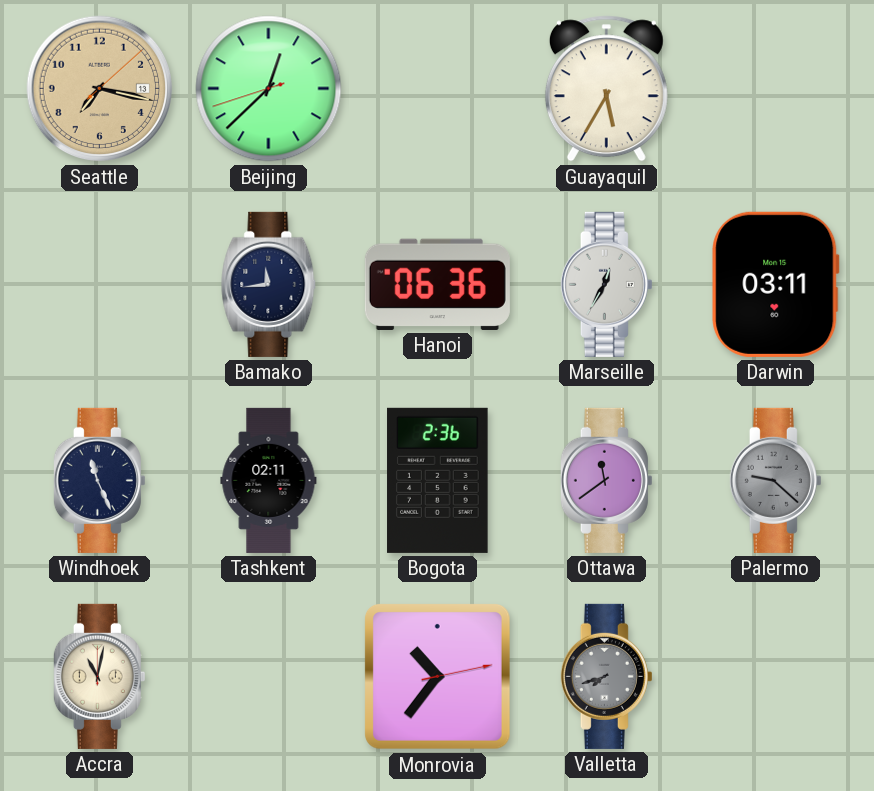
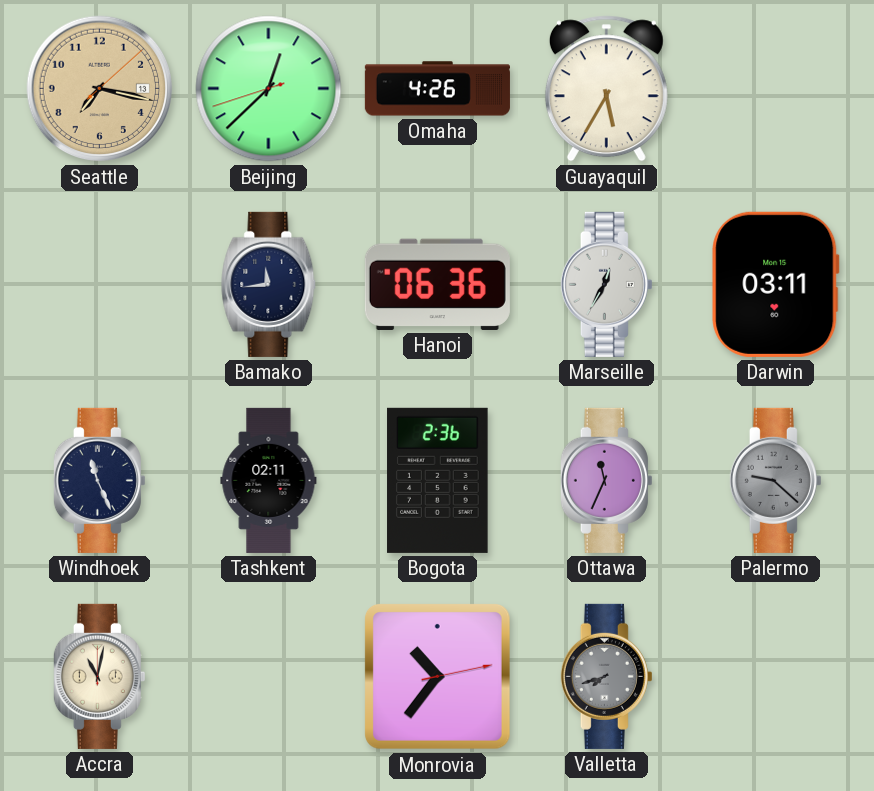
Omaha: none -> 4:26 (437, 89)
Ottawa: 11:39 -> 11:34 (606, 480)
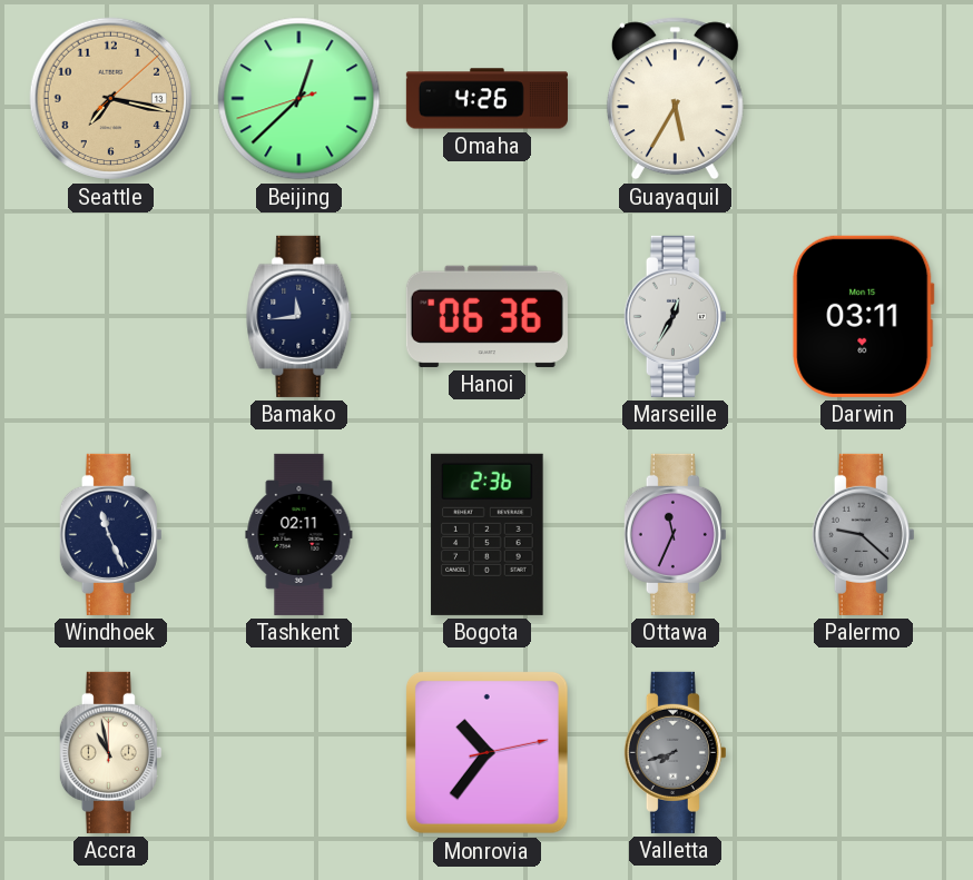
Accra: 11:02 -> 10:58 (110, 752)
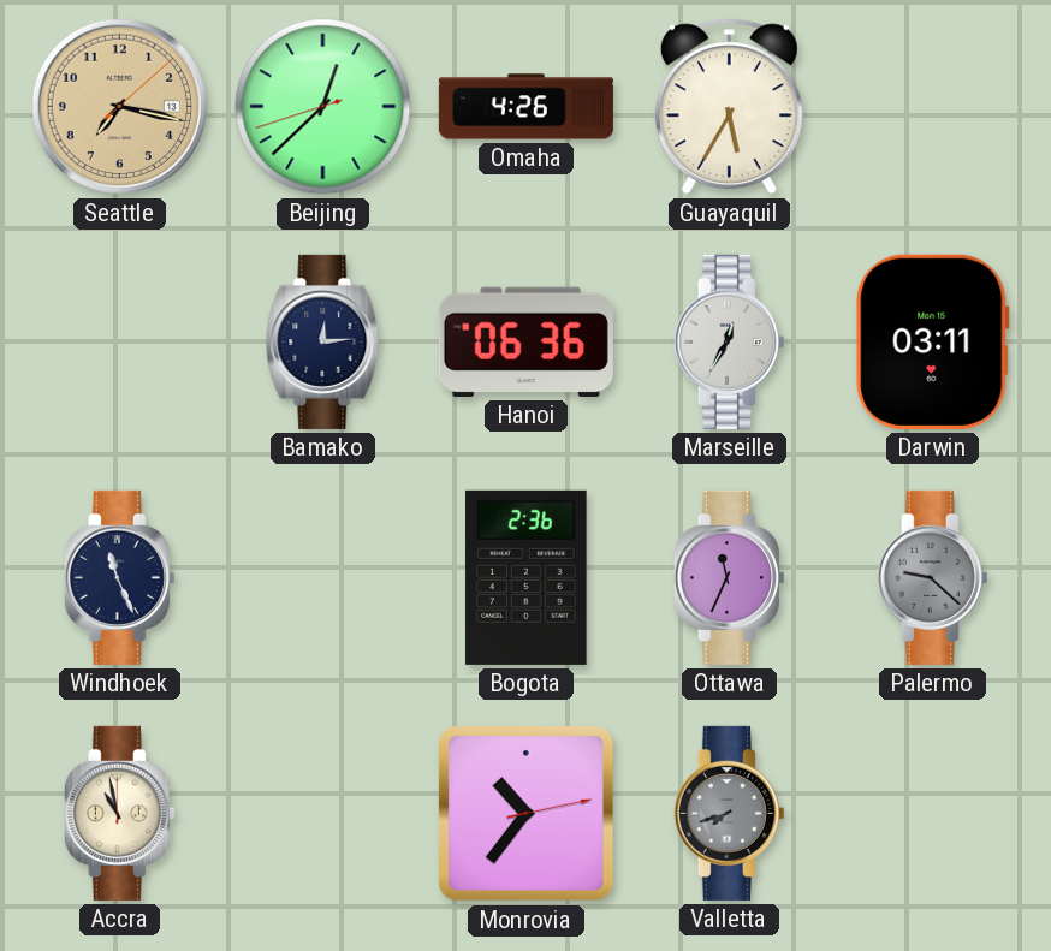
Bamako: 11:44 -> 12:14 (323, 341)
Tashkent: 02:11 -> none (299, 534)
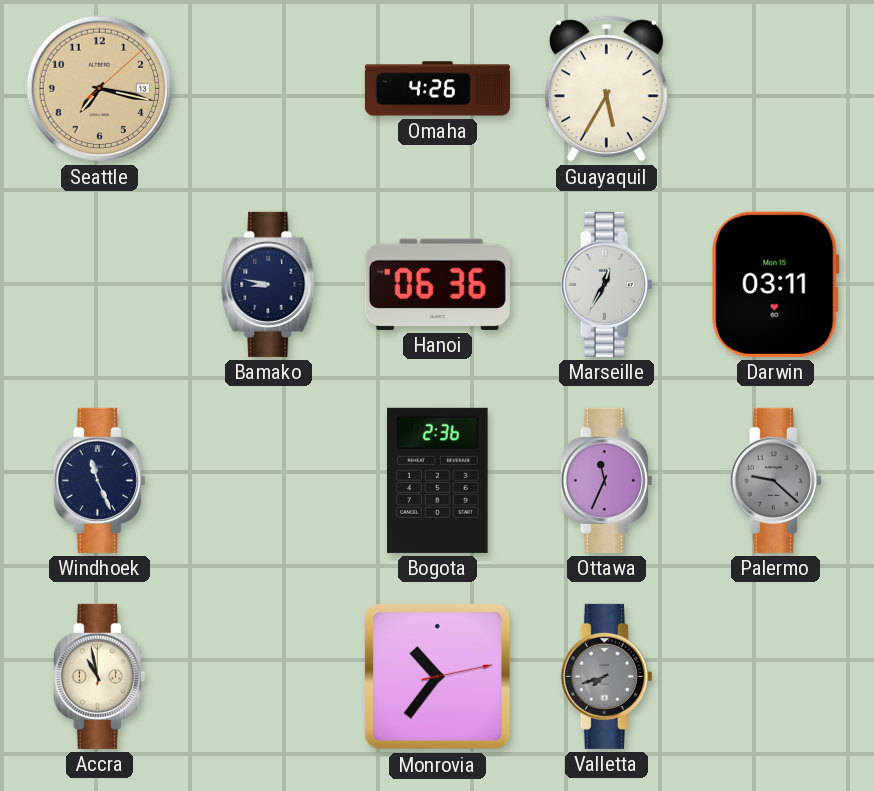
Beijing: 12:37 -> none (323, 107)
Bamako: 12:14 -> 8:47 (269, 284)
